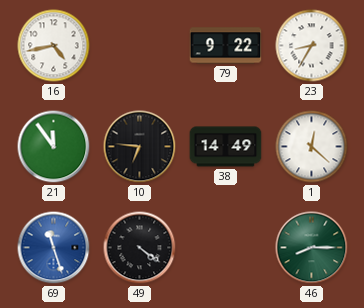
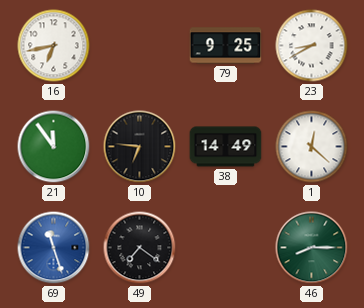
16: 4:43 -> 6:43 (54, 46)
79: 9:22 -> 9:25 (226, 46)
23: 8:35 -> 8:40 (312, 46)
49: 4:21 -> 7:21 (140, 248)
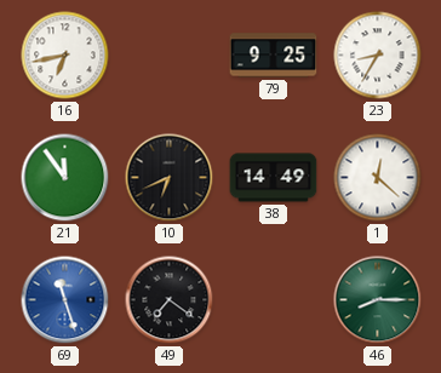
23: 8:40 -> 8:35 (378, 56)
10: 6:46 -> 6:41 (170, 178)
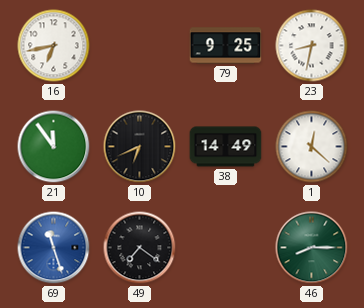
23: 8:35 -> 8:32 (312, 46)
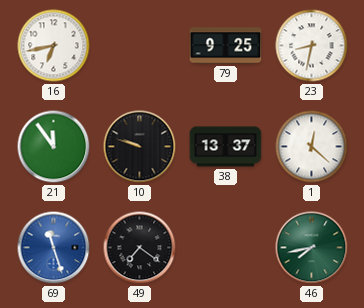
10: 6:41 -> 9:48 (140, 147)
38: 14:49 -> 13:37 (226, 147)
46: 8:15 -> 7:43 (312, 248)
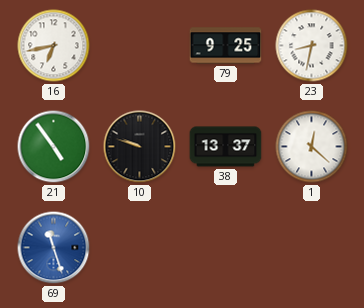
21: 11:54 -> 4:54 (54, 147)
49: 7:21 -> none (140, 248)
46: 7:43 -> none (312, 248)
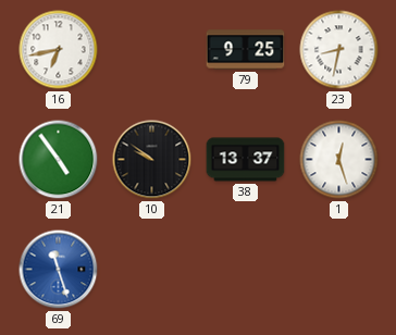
10: 9:48 -> 9:51 (152, 160)
1: 12:22 -> 12:27 (339, 160)
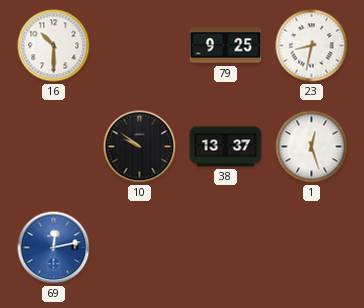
16: 6:43 -> 10:30 (54, 46)
21: 4:54 -> none (59, 160)
69: 11:27 -> 12:13 (54, 248)
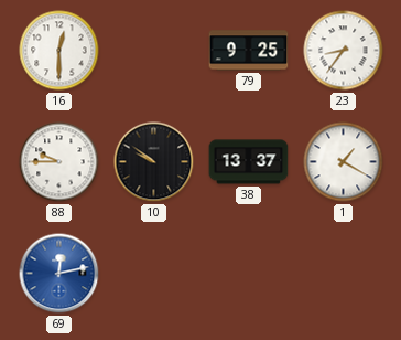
16: 10:30 -> 12:30 (59, 51)
23: 8:32 -> 8:36 (344, 51)
88: none -> 9:45 (59, 162)
1: 12:27 -> 1:20 (344, 162)
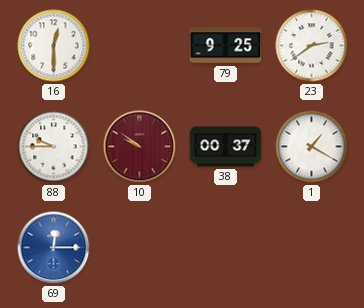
23: 8:36 -> 2:39 (312, 46)
10 dial: black -> burgundy (140, 147)
38: 13:37 -> 00:37 (226, 147)
69: 12:13 -> 12:15 (54, 248)
